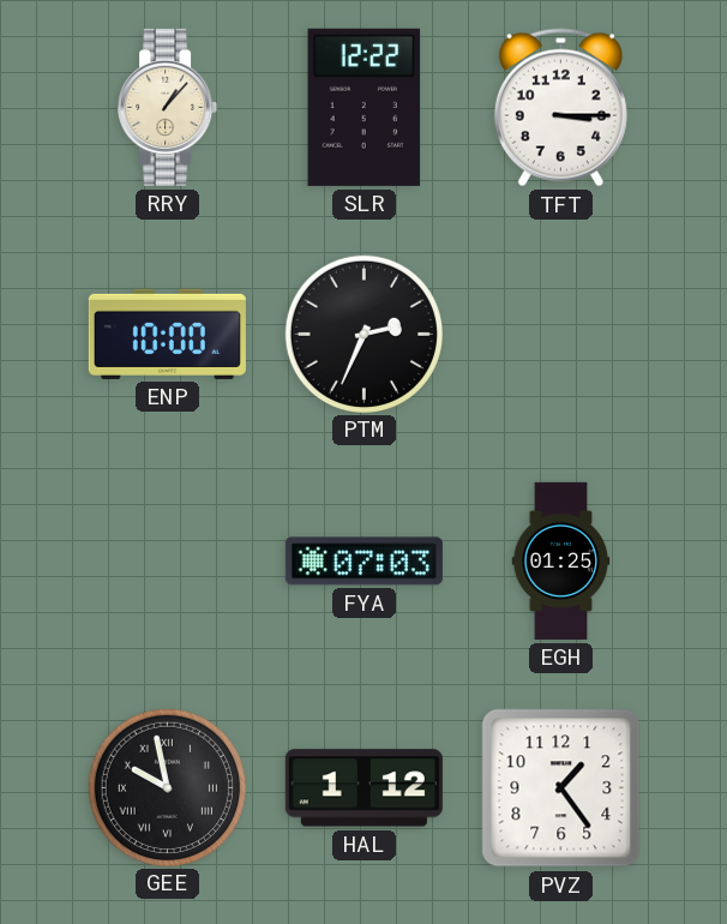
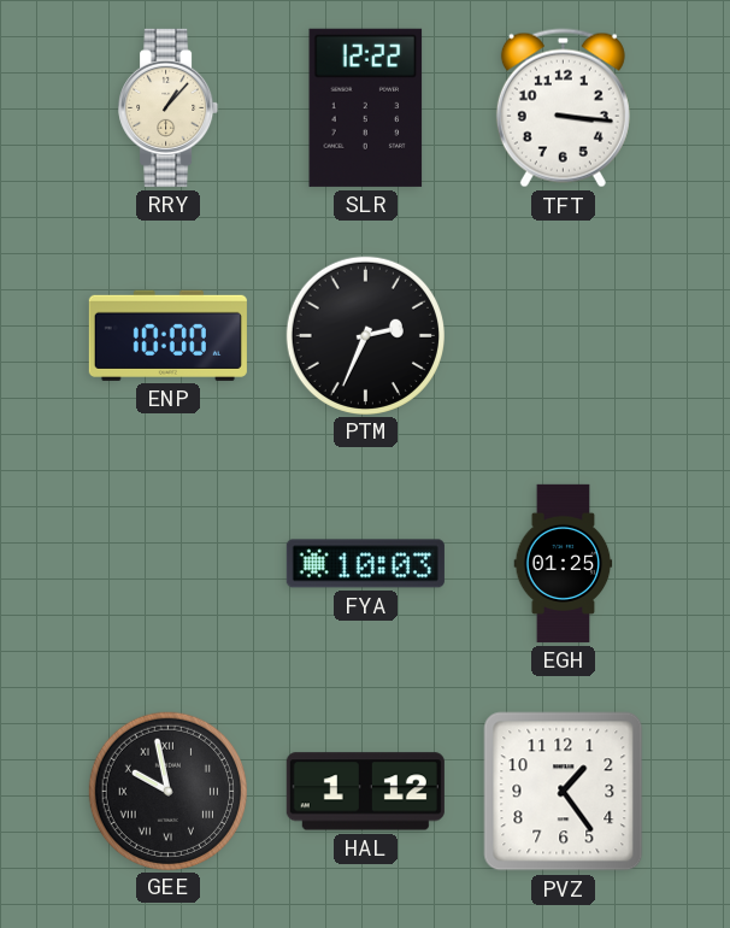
TFT: 3:15 -> 3:16 (563, 108)
FYA: 07:03 -> 10:03 (365, 564)
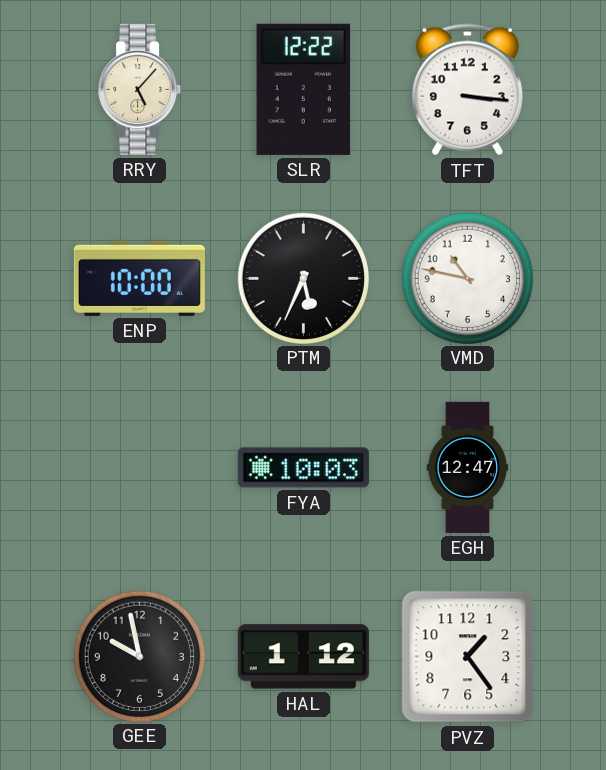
RRY: 1:07 -> 5:07 (140, 89)
PTM: 2:34 -> 5:34 (303, 278)
VMD: none -> 10:47 (467, 278)
EGH: 01:25 -> 12:47 (468, 467)
GEE numerals: Roman -> Arabic (139, 656)
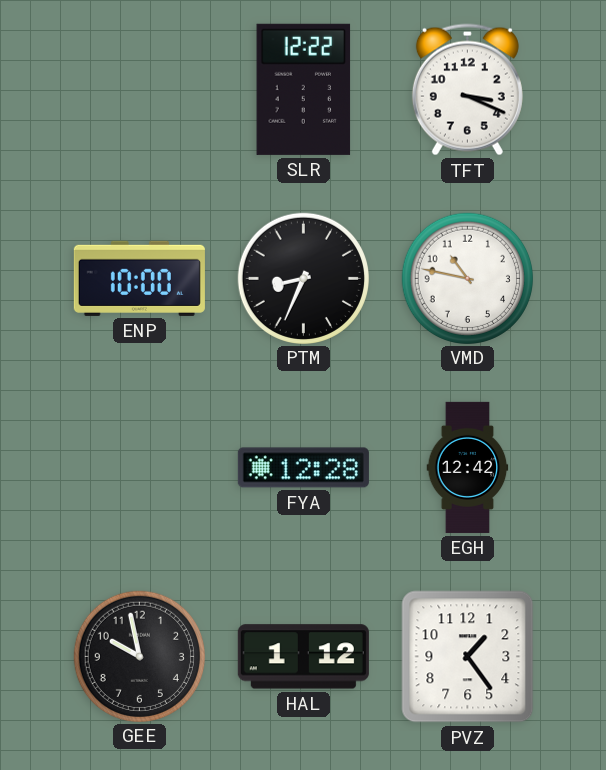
RRY: 5:07 -> none (140, 89)
TFT: 3:16 -> 3:19 (467, 90)
PTM: 5:34 -> 8:34 (303, 278)
FYA: 10:03 -> 12:28 (303, 468)
EGH: 12:47 -> 12:42 (468, 467)
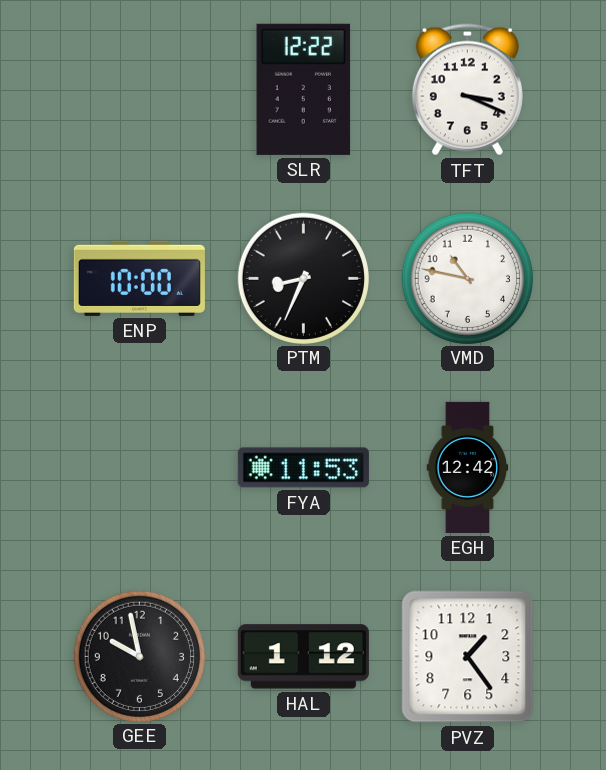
FYA: 12:28 -> 11:53 (303, 468)
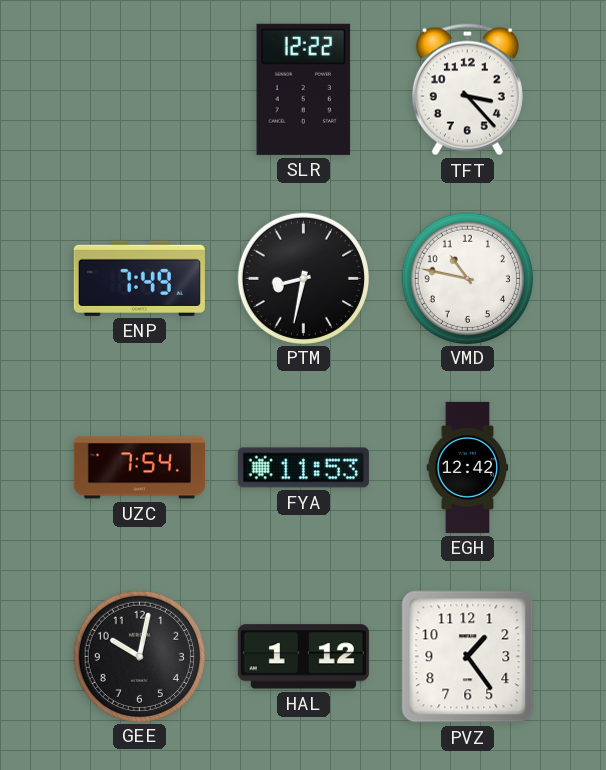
TFT: 3:19 -> 3:23 (467, 90)
ENP: 10:00 -> 7:49 (139, 278)
PTM: 8:34 -> 8:32 (303, 278)
UZC: none -> 7:54 (139, 468)
GEE: 9:58 -> 10:02 (139, 656)
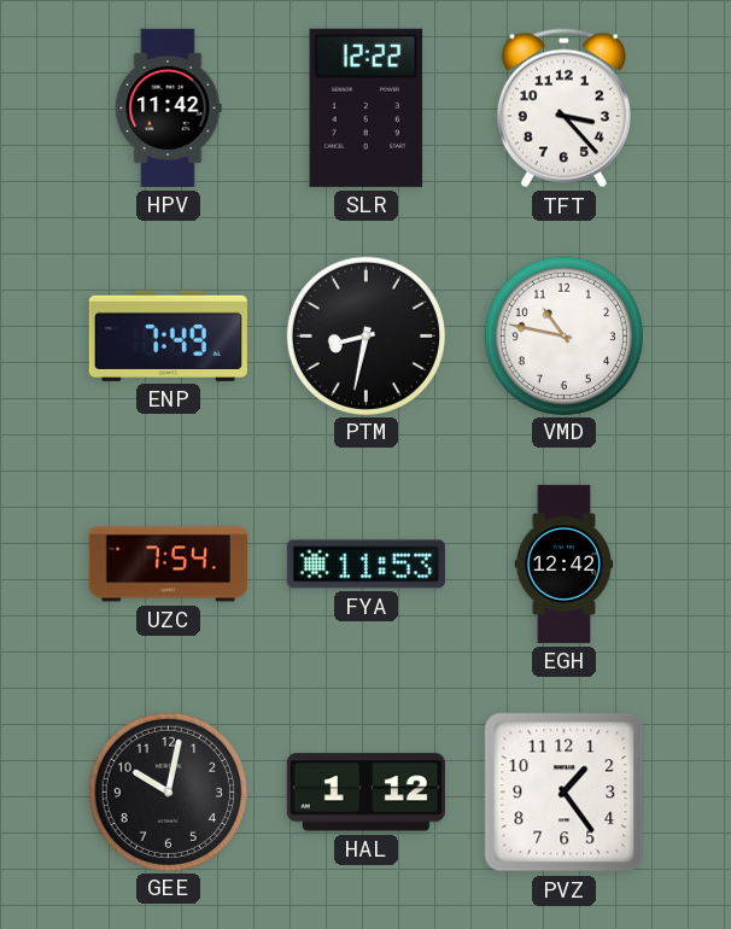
HPV: none -> 11:42 (168, 107)
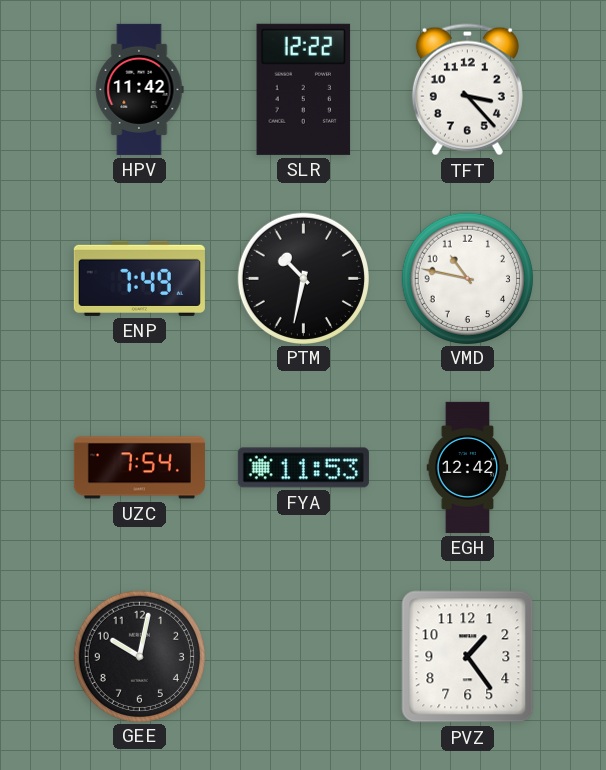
PTM: 8:32 -> 10:32 (303, 278)
HAL: 1:12 -> none (366, 793)
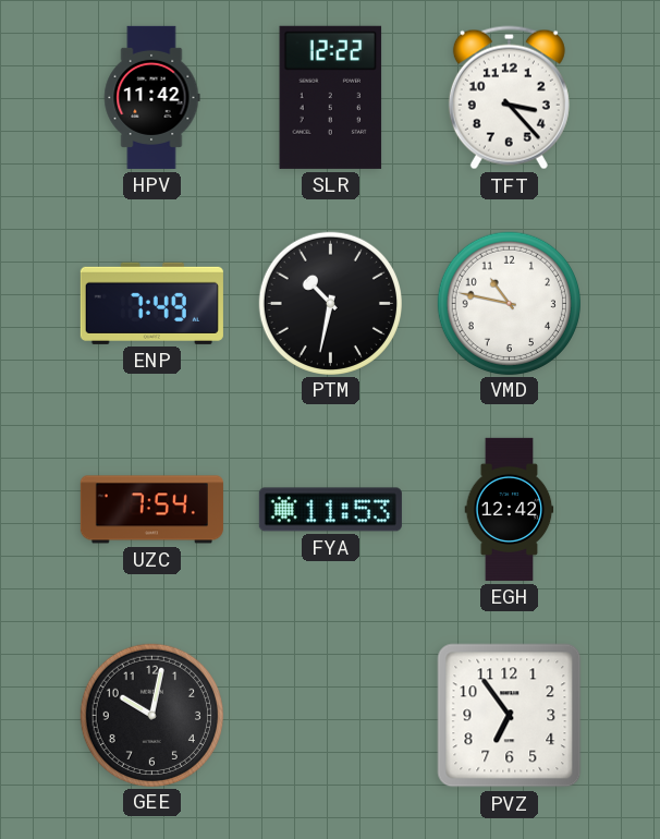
PVZ: 1:24 -> 6:54 (510, 716)
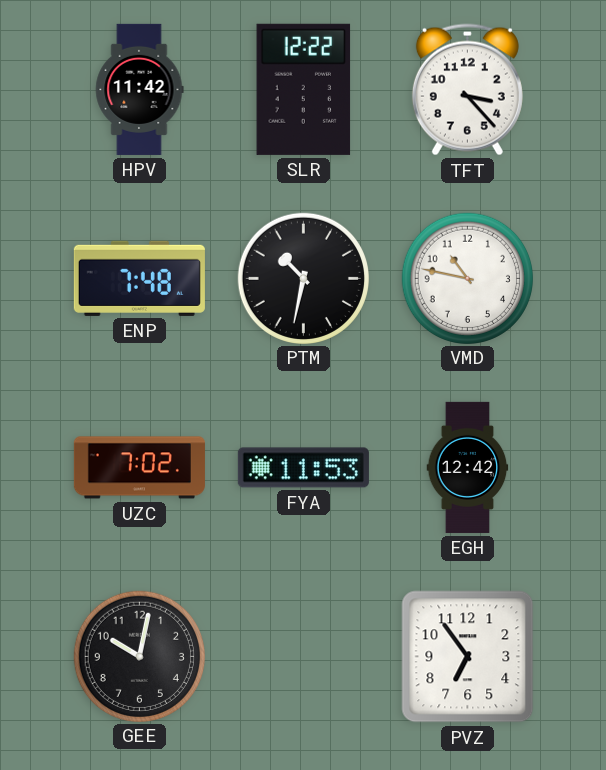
ENP: 7:49 -> 7:48 (139, 278)
UZC: 7:54 -> 7:02 (139, 468)
